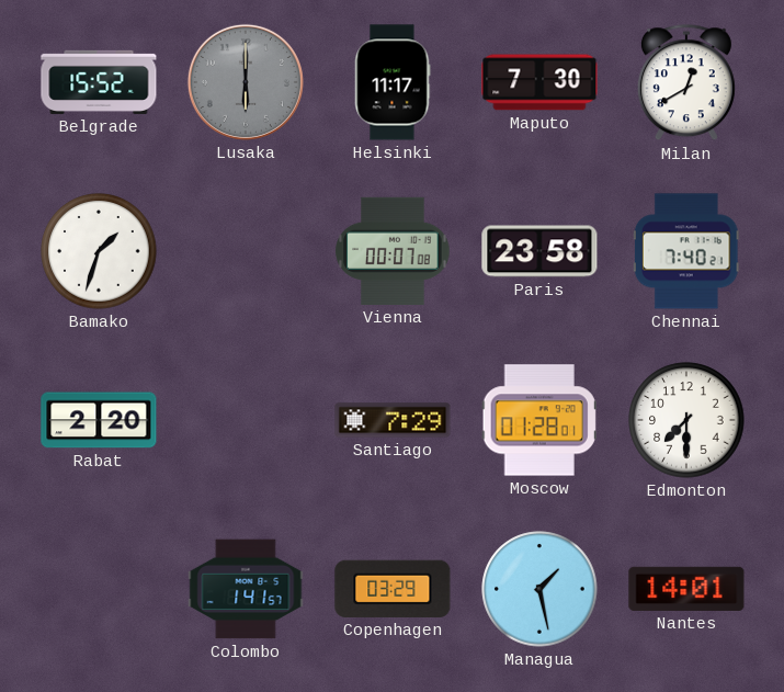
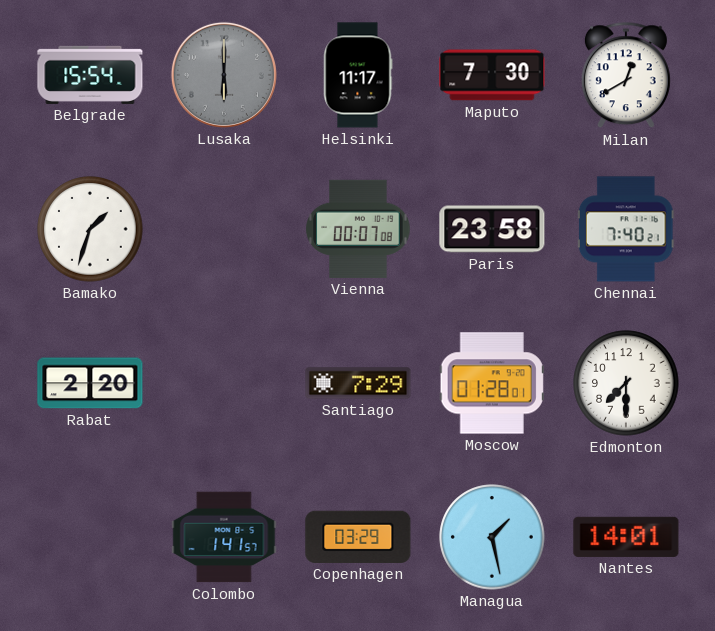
Belgrade: 15:52 -> 15:54 (90, 75)
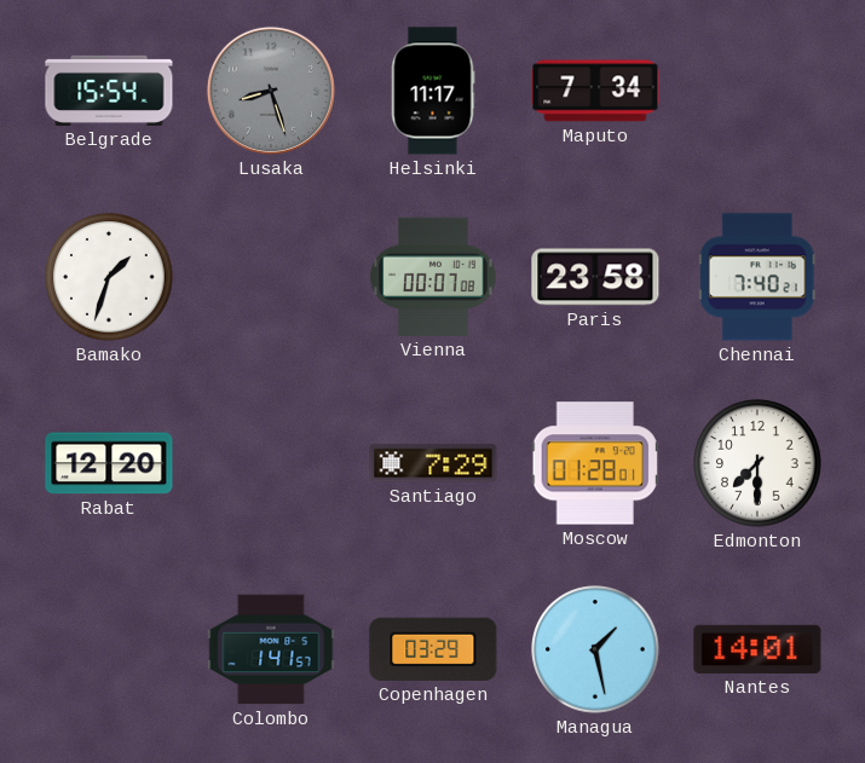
Lusaka: 6:00 -> 8:27 (271, 91)
Maputo: 7:30 -> 7:34 (595, 91)
Milan: 12:40 -> none (626, 76)
Rabat: 2:20 -> 12:20 (109, 463)
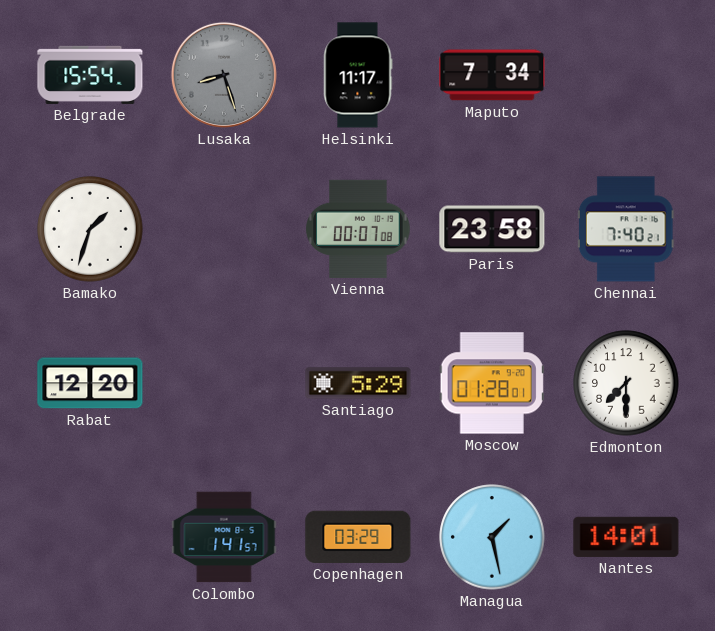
Santiago: 7:29 -> 5:29 (358, 383)
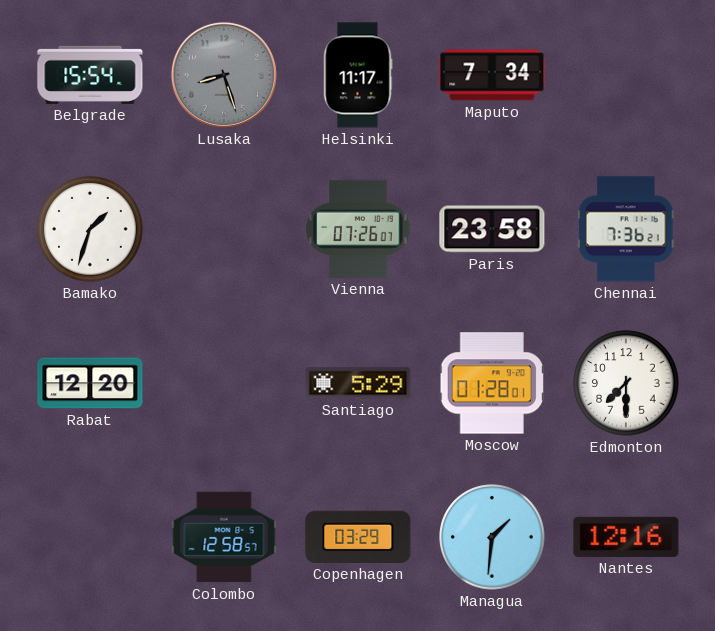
Vienna: 00:07 -> 07:26 (358, 229)
Chennai: 7:40 -> 7:36 (626, 229)
Colombo: 1:41 -> 12:58 (224, 537)
Managua: 1:28 -> 1:31 (492, 537)
Nantes: 14:01 -> 12:16 (626, 537)
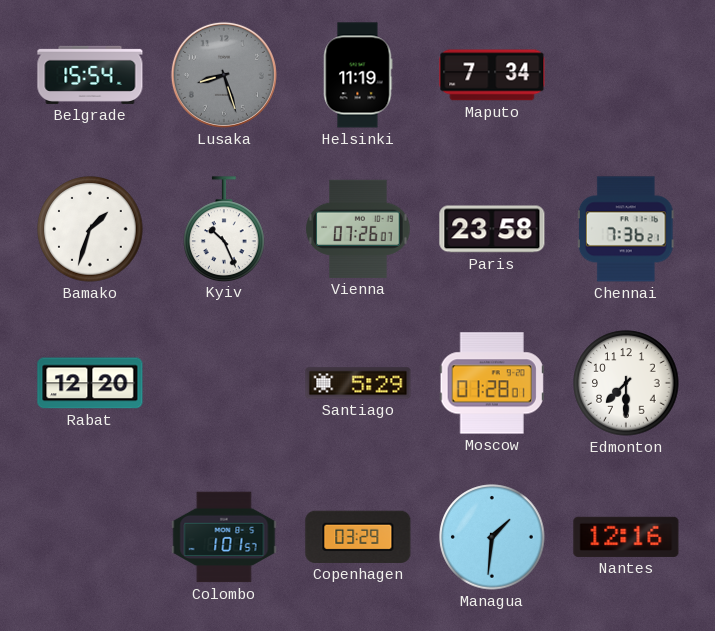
Helsinki: 11:17 -> 11:19 (358, 75)
Kyiv: none -> 10:26 (224, 229)
Colombo: 12:58 -> 1:01 (224, 537)
